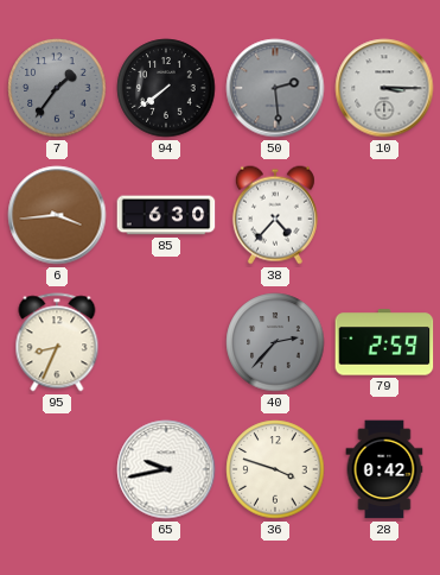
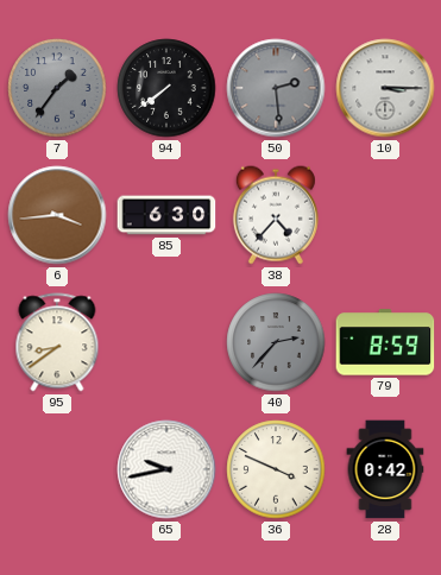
95: 8:34 -> 8:39 (57, 342)
79: 2:59 -> 8:59 (385, 342)
36: 3:48 -> 3:49 (276, 469)
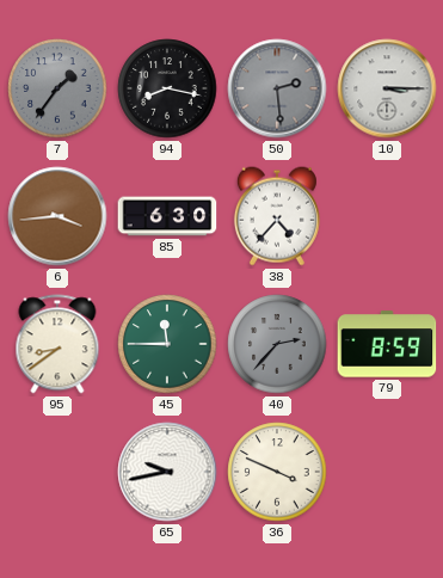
94: 7:39 -> 8:17 (167, 88)
45: none -> 11:45 (167, 344)
28: 0:42 -> none (385, 469)
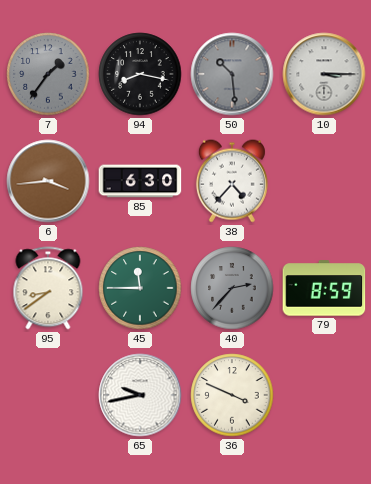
50: 2:29 -> 10:29 (232, 74)
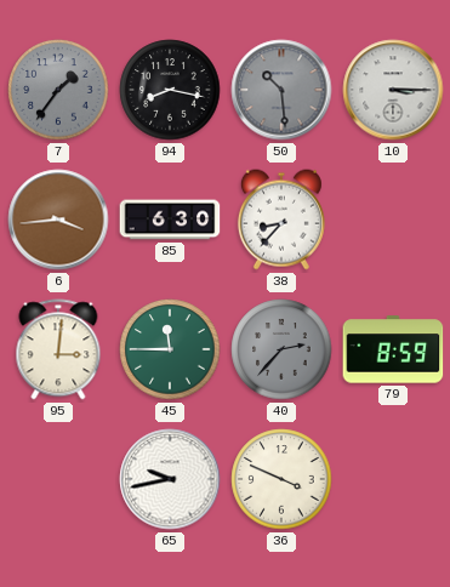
38: 4:37 -> 8:37 (281, 220)
95: 8:39 -> 3:01 (58, 349)
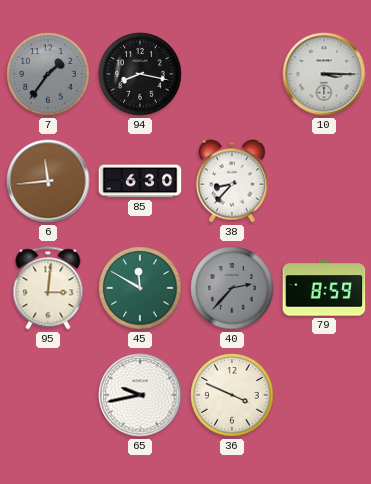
50: 10:29 -> none (281, 90)
6: 3:44 -> 11:44 (48, 181)
45: 11:45 -> 11:50 (140, 288)
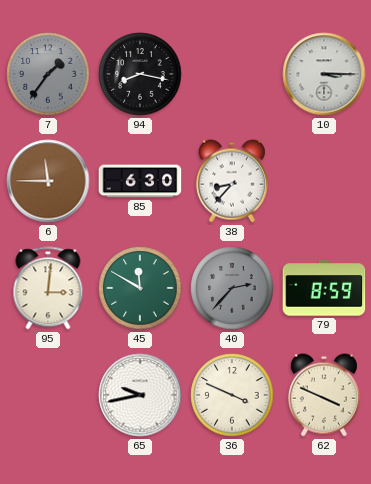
6: 11:44 -> 11:45 (48, 181)
62: none -> 3:49 (324, 395)
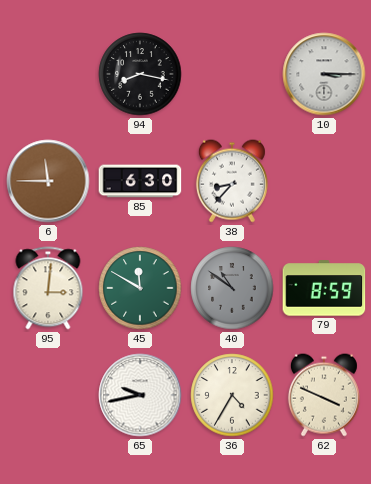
7: 1:36 -> none (48, 74)
40: 2:37 -> 10:51 (232, 288)
36: 3:49 -> 4:35 (232, 395)
